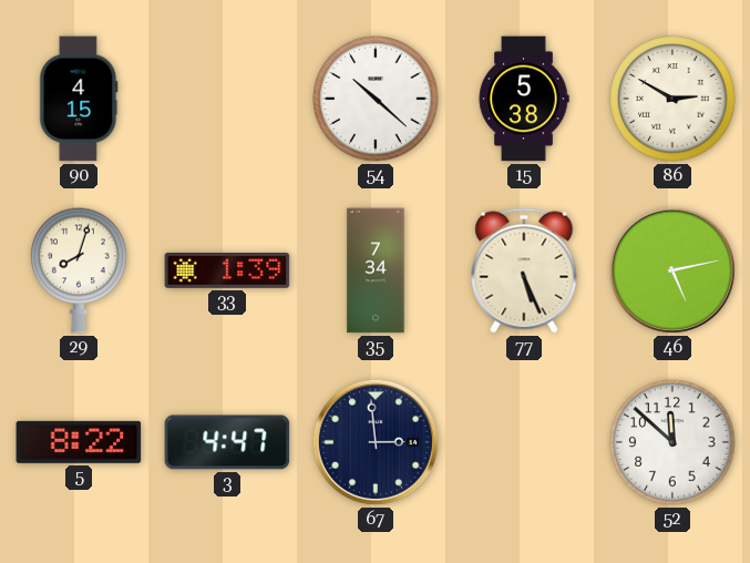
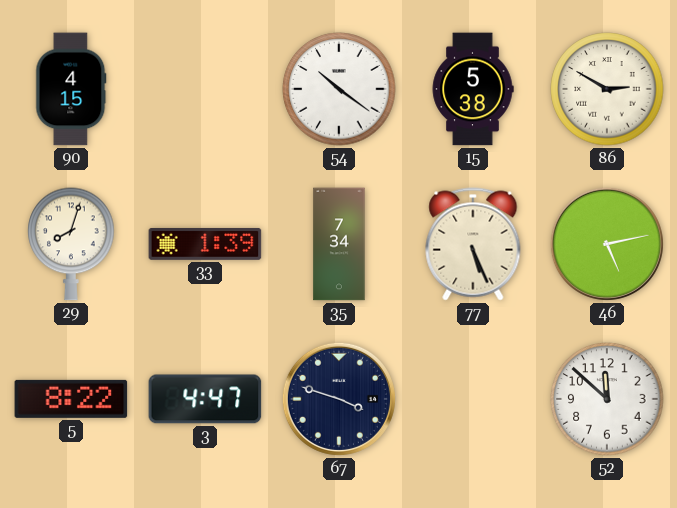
54: 10:22 -> 10:21 (339, 89)
67: 2:59 -> 3:48 (339, 399)
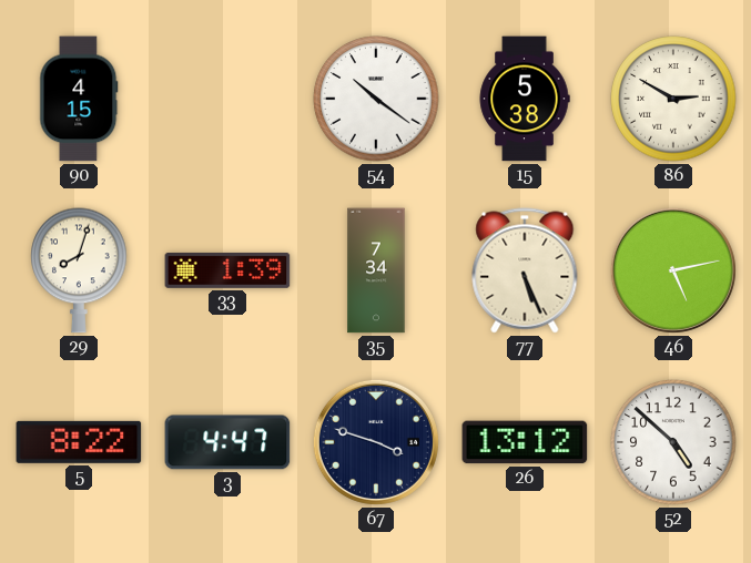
26: none -> 13:12 (525, 442)
52: 11:52 -> 4:52 (673, 442)
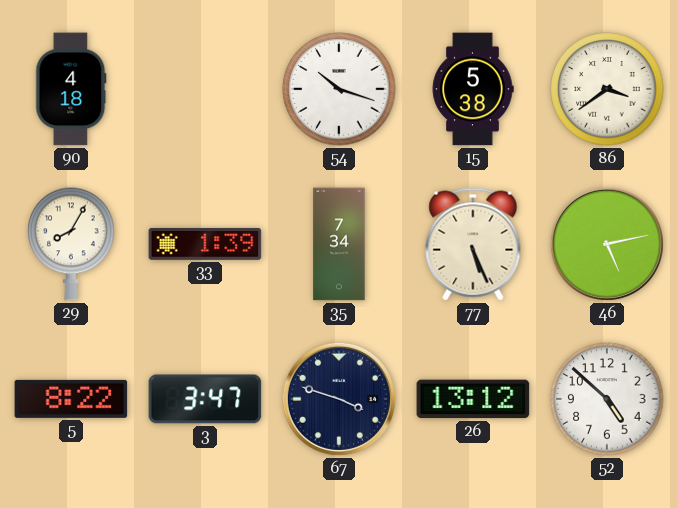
90: 4:15 -> 4:18 (71, 89)
54: 10:21 -> 10:18 (339, 89)
86: 2:50 -> 3:39 (607, 89)
29: 8:03 -> 8:05 (71, 244)
3: 4:47 -> 3:47 (205, 399)
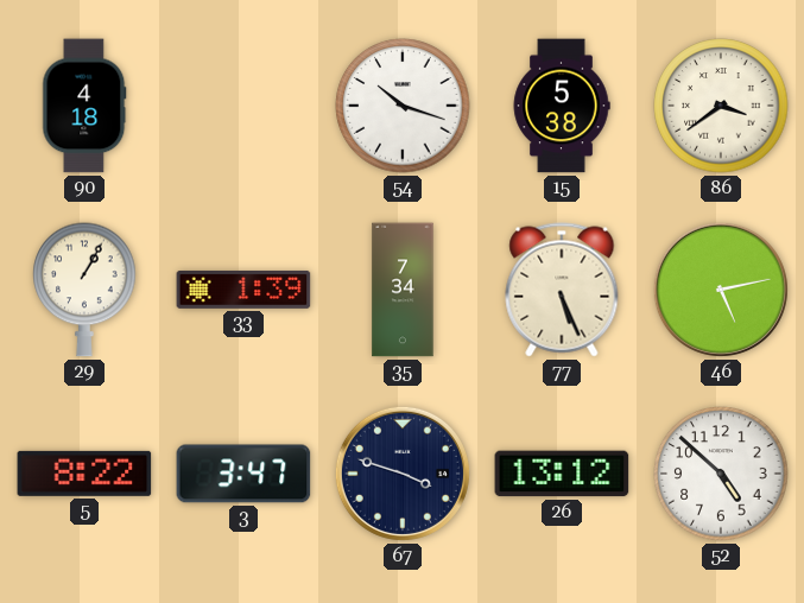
29: 8:05 -> 1:05 (84, 290)
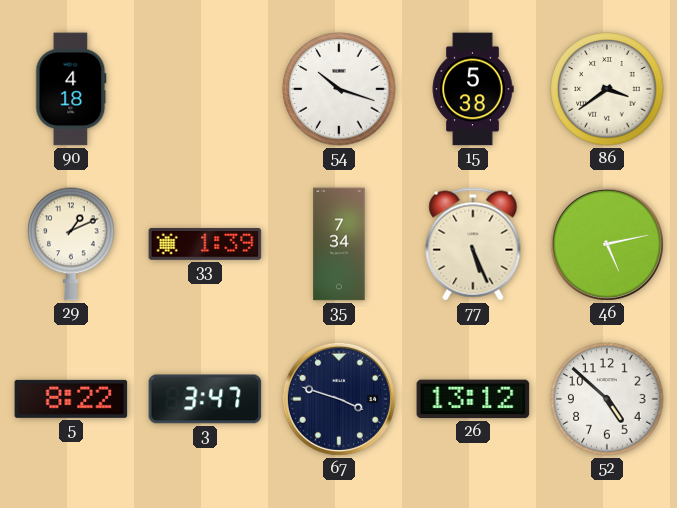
29: 1:05 -> 1:11 (71, 244)
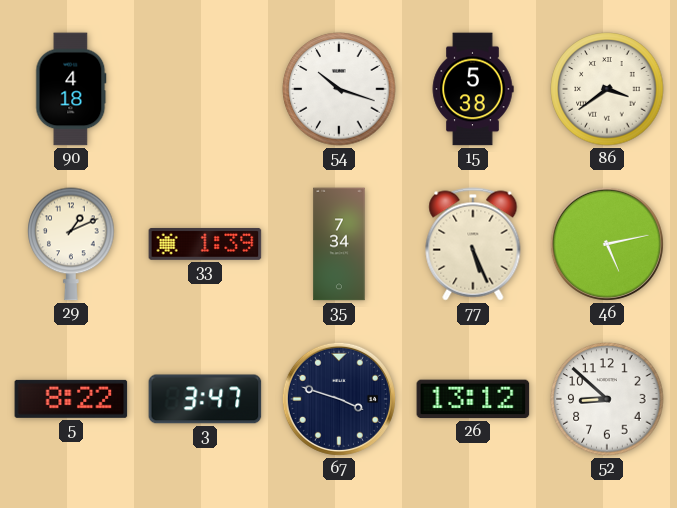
52: 4:52 -> 8:52 (607, 399)
